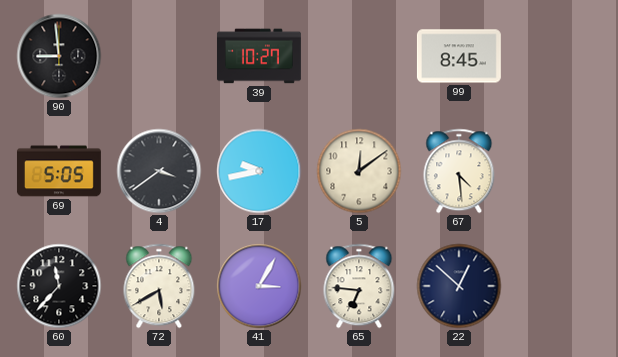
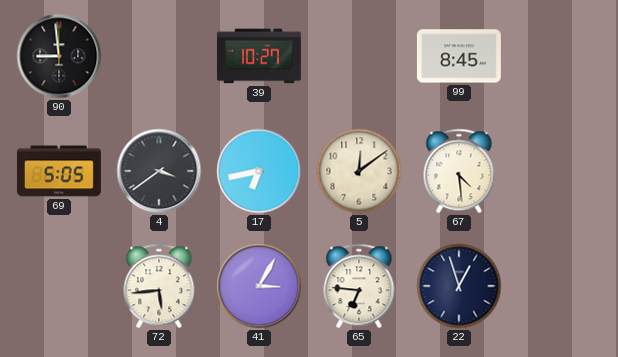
17: 9:43 -> 6:43 (259, 171)
60: 11:37 -> none (59, 286)
72: 5:40 -> 5:44 (159, 286)
22: 12:52 -> 12:57 (459, 286)
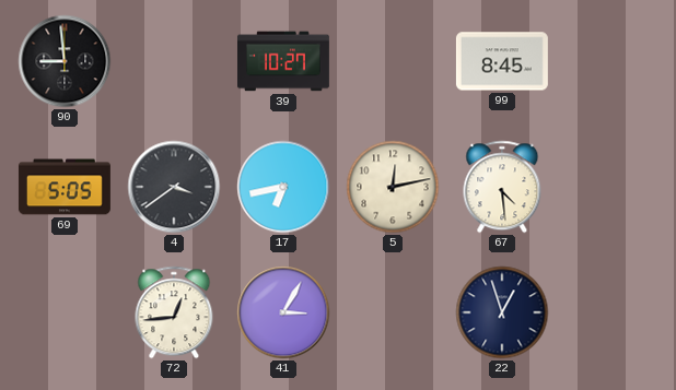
5: 12:09 -> 12:13 (393, 187)
72: 5:44 -> 12:44 (174, 312)
65: 6:46 -> none (359, 286)
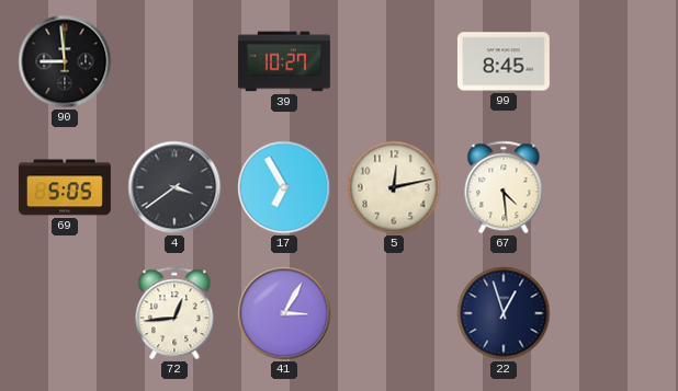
17: 6:43 -> 6:55 (284, 187)
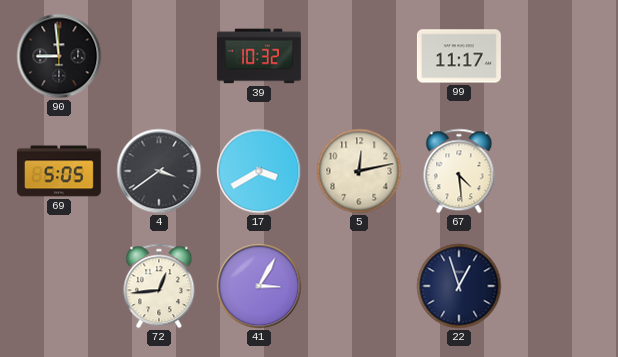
39: 10:27 -> 10:32 (259, 56)
99: 8:45 -> 11:17 (459, 56)
17: 6:55 -> 3:40 (259, 171)
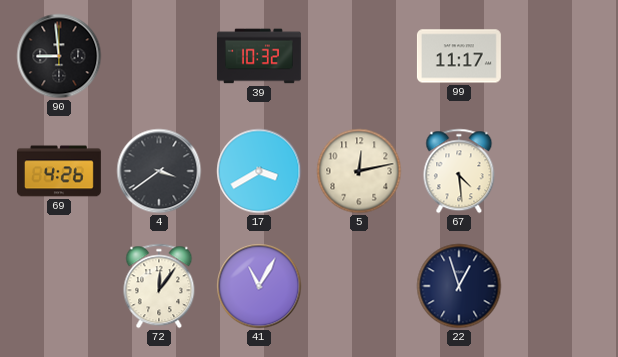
69: 5:05 -> 4:26 (59, 171)
72: 12:44 -> 12:06 (159, 286)
41: 3:05 -> 11:05 (259, 286)
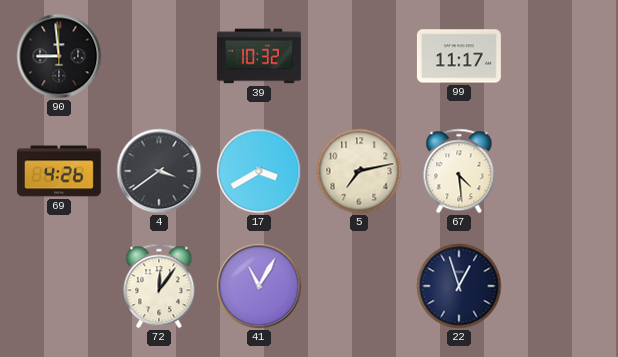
5: 12:13 -> 7:13 (359, 171)
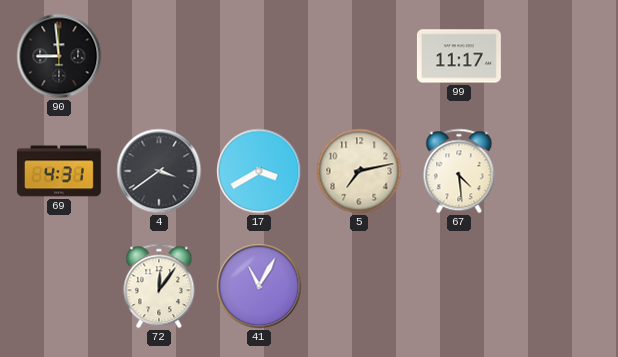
39: 10:32 -> none (259, 56)
69: 4:26 -> 4:31 (59, 171)
22: 12:57 -> none (459, 286)
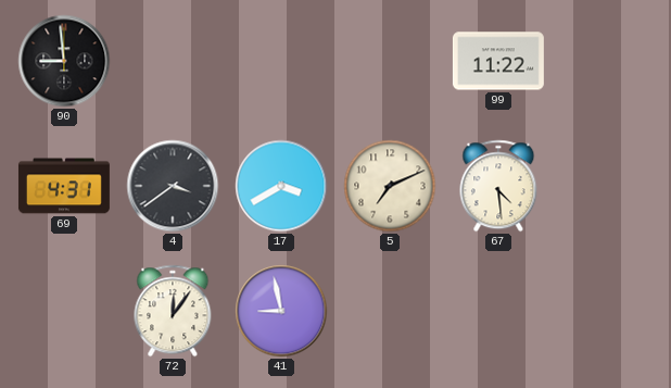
99: 11:17 -> 11:22 (498, 61)
5: 7:13 -> 7:11 (390, 186)
41: 11:05 -> 8:58 (281, 311)
